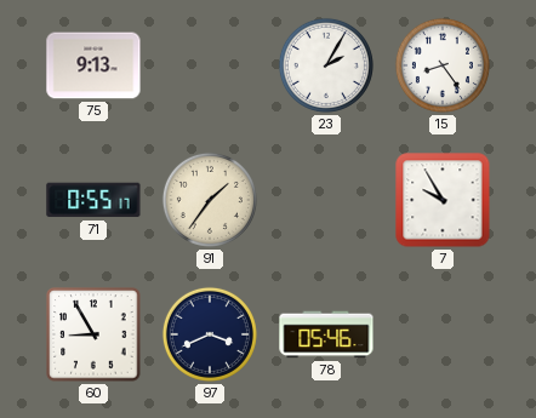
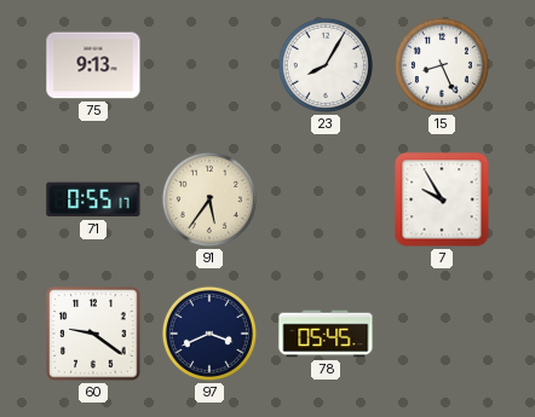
23: 2:05 -> 8:05 (326, 65)
15: 8:24 -> 8:26 (442, 65)
91: 1:36 -> 5:36 (209, 199)
60: 8:55 -> 9:21 (93, 334)
78: 05:46 -> 05:45 (326, 334)
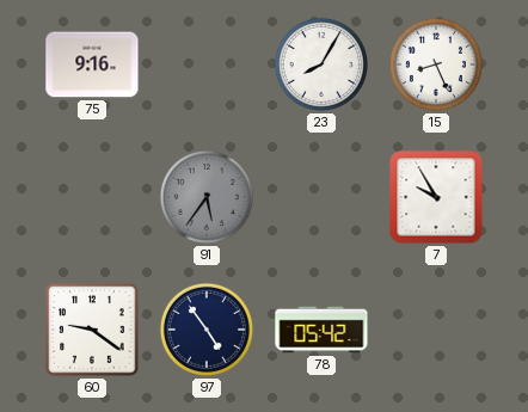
75: 9:13 -> 9:16 (92, 64)
71: 0:55 -> none (93, 199)
91 dial: cream -> grey (207, 197)
97: 3:41 -> 4:54 (207, 330)
78: 05:45 -> 05:42 (321, 330)
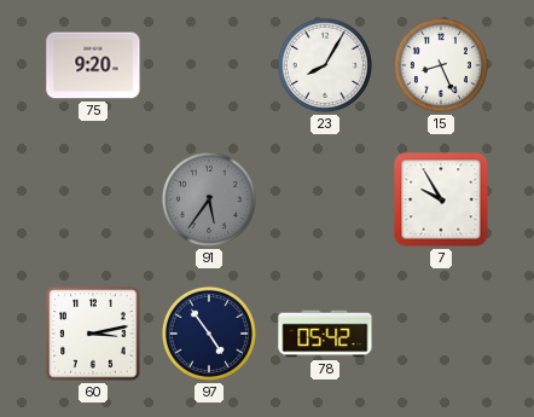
75: 9:16 -> 9:20 (93, 65)
60: 9:21 -> 3:13 (93, 334)
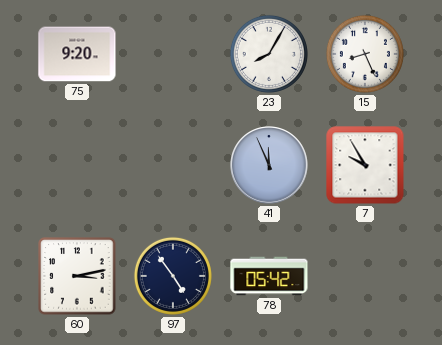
91: 5:36 -> none (209, 199)
41: none -> 11:56 (269, 165)
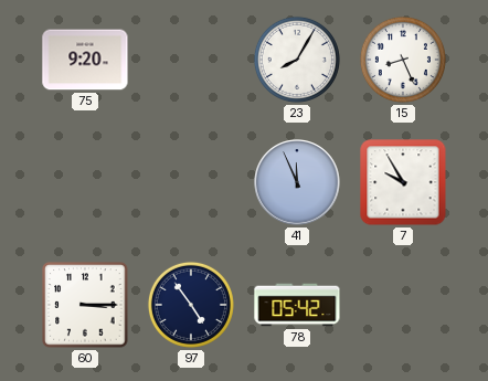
60: 3:13 -> 3:15 (85, 305)
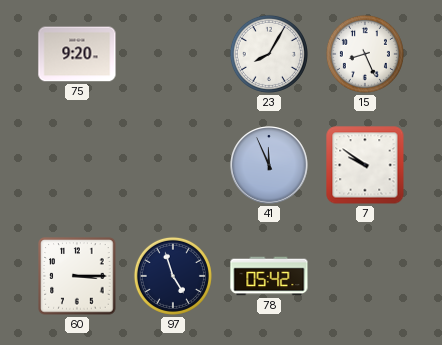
7: 9:55 -> 9:51 (365, 165)
97: 4:54 -> 4:57 (173, 276)
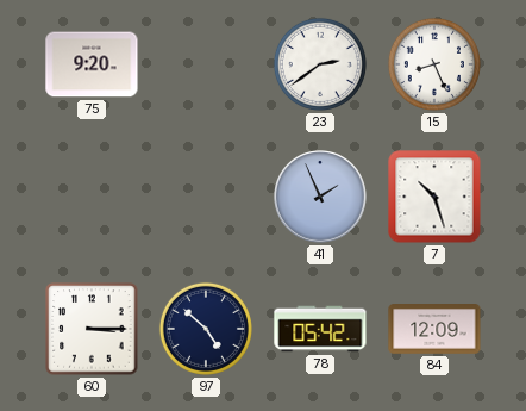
23: 8:05 -> 2:39 (320, 64)
41: 11:56 -> 1:56 (320, 197)
7: 9:51 -> 10:27 (434, 197)
97: 4:57 -> 4:52 (206, 329)
84: none -> 12:09 (434, 330)
